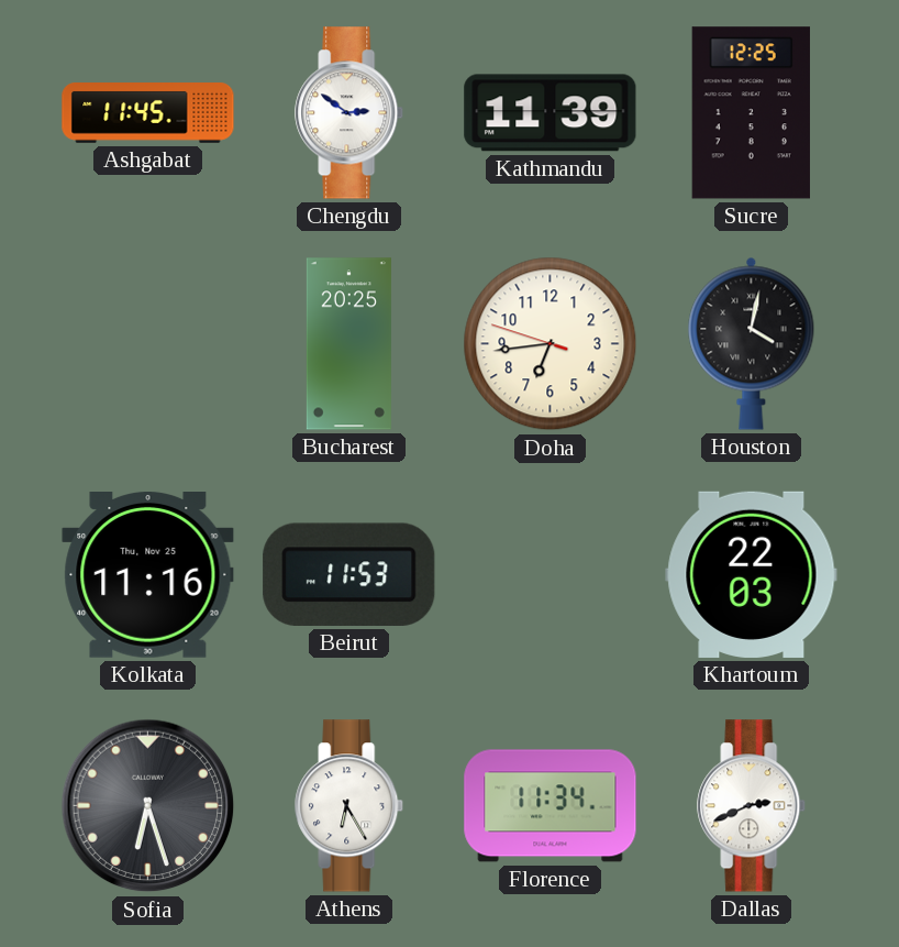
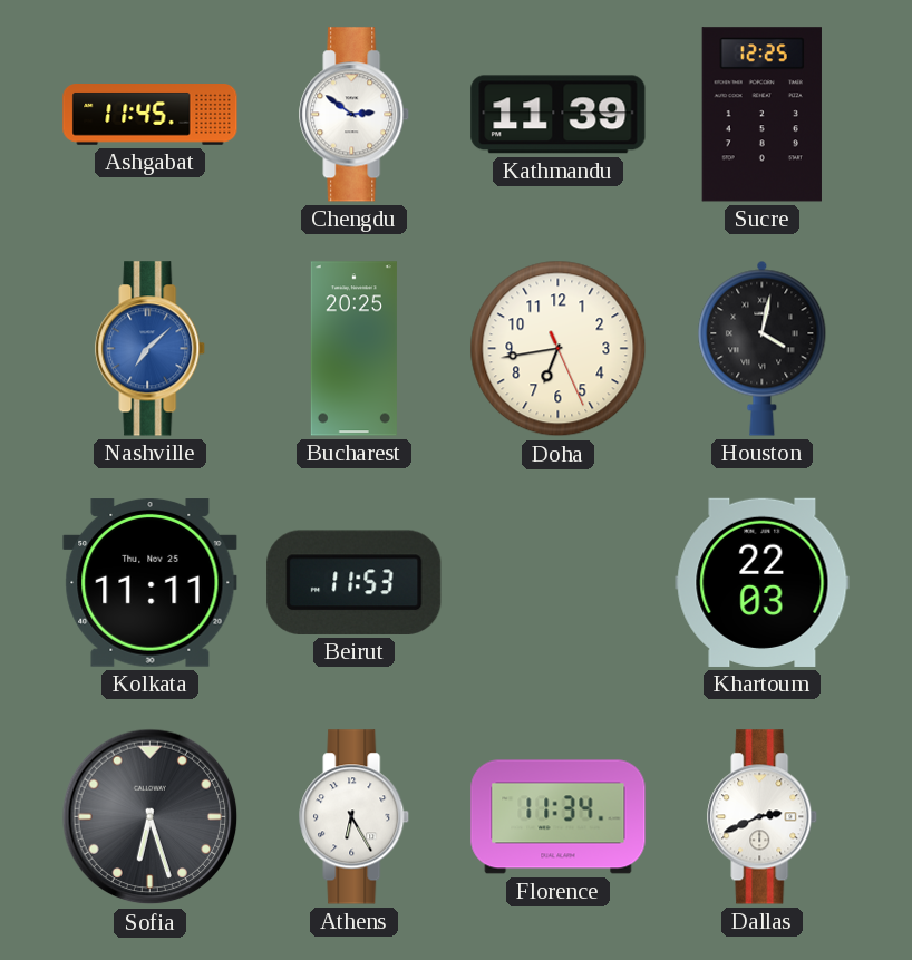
Nashville: none -> 7:08 (151, 349)
Doha: 6:43:48 -> 6:43:26 (559, 349)
Kolkata: 11:16 -> 11:11 (151, 583)
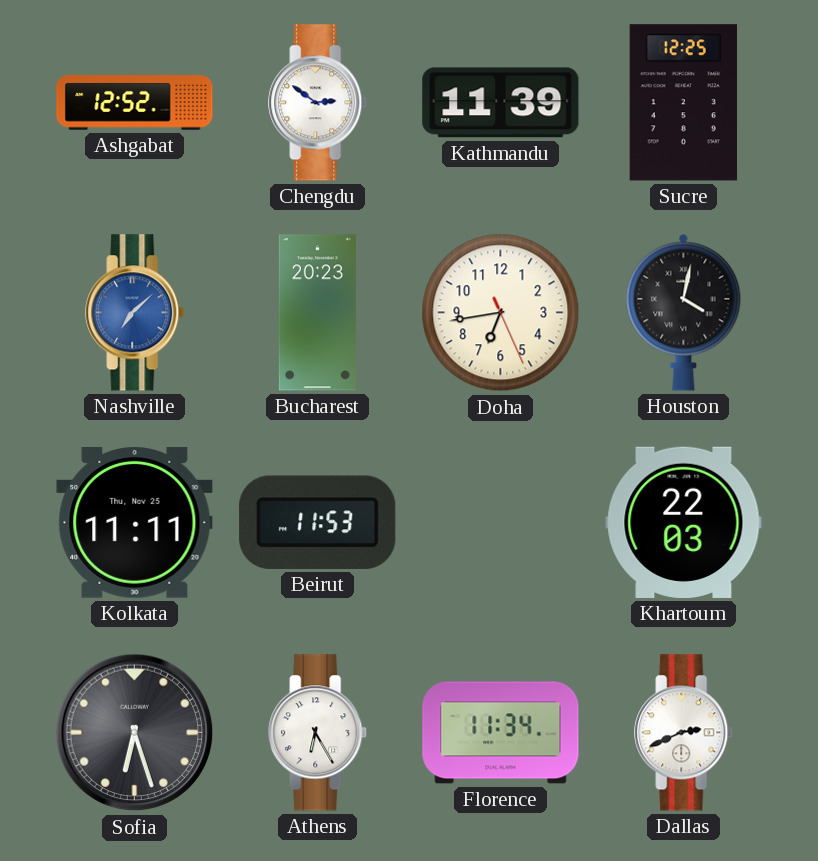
Ashgabat: 11:45 -> 12:52 (135, 103)
Bucharest: 20:25 -> 20:23 (317, 313)
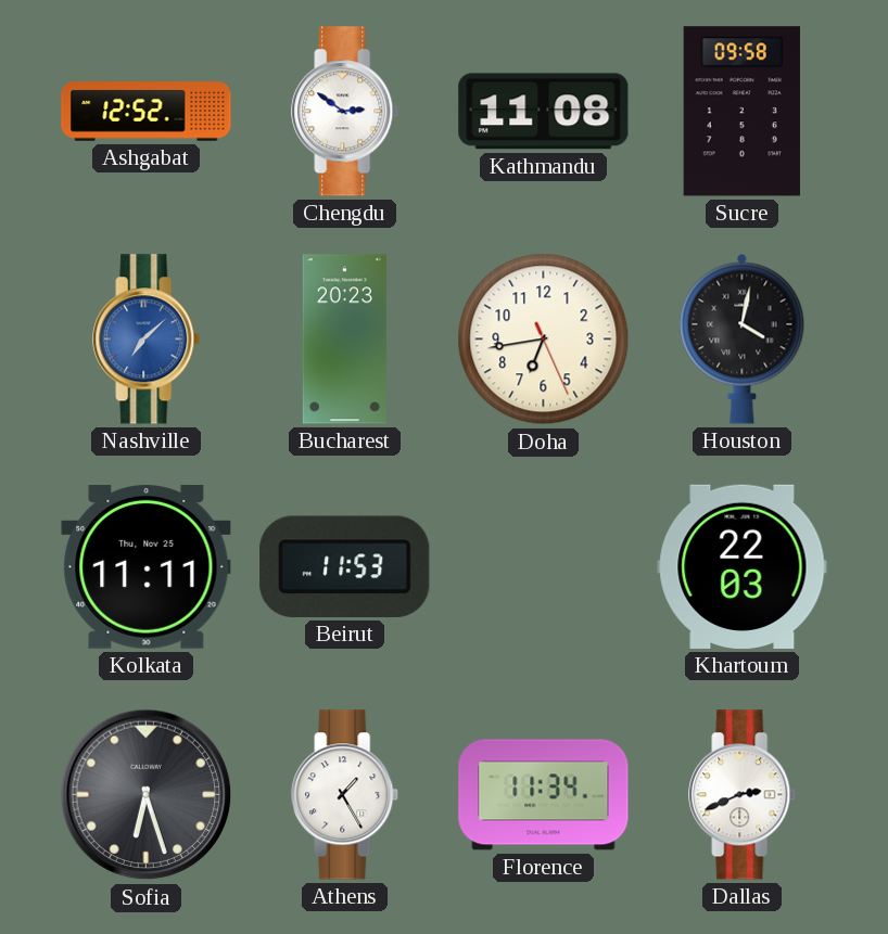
Kathmandu: 11:39 -> 11:08 (544, 112)
Sucre: 12:25 -> 09:58 (741, 112)
Athens: 6:25 -> 1:25 (345, 795)
